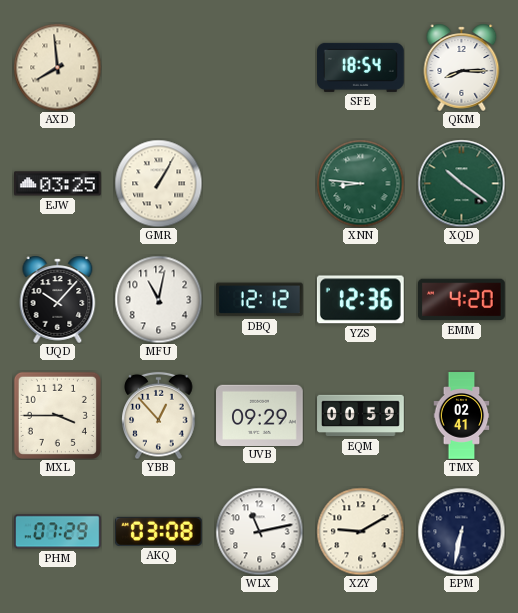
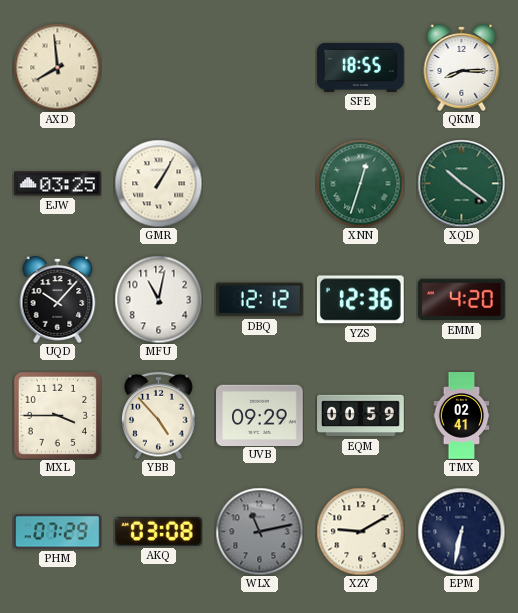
SFE: 18:54 -> 18:55 (361, 67)
XNN: 8:46 -> 12:33 (360, 183)
YBB: 12:53 -> 4:53 (159, 415)
WLX dial: white -> grey (259, 531)
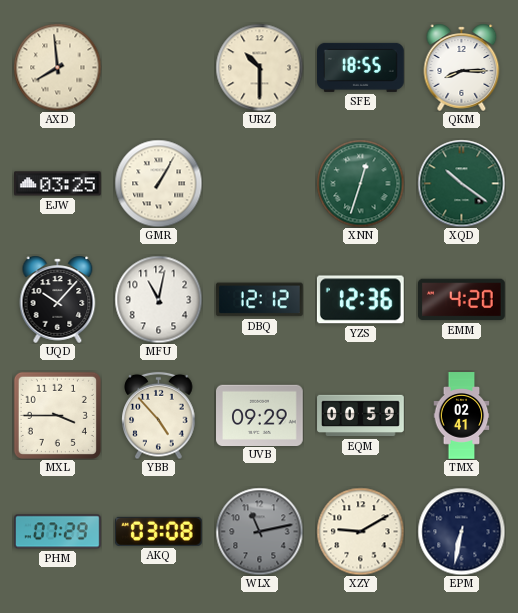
URZ: none -> 10:30 (259, 67)
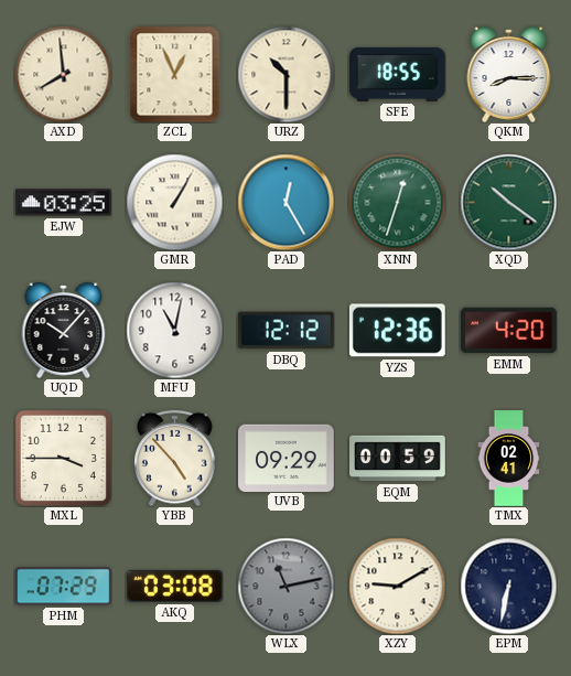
ZCL: none -> 12:56 (175, 74)
PAD: none -> 12:25 (285, 202)
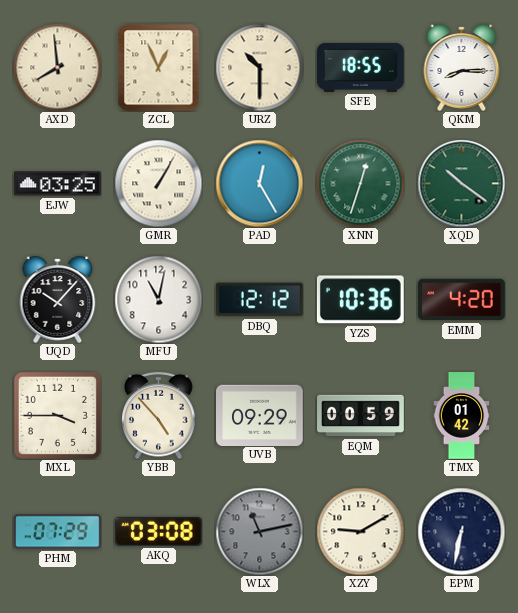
YZS: 12:36 -> 10:36 (360, 300)
TMX: 02:41 -> 01:42 (462, 416)
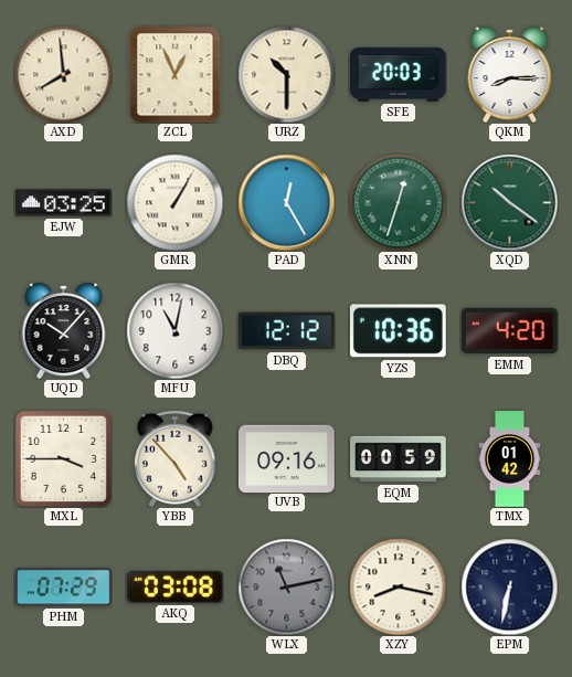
SFE: 18:55 -> 20:03 (399, 74)
UVB: 09:29 -> 09:16 (287, 458)
XZY: 9:10 -> 8:17 (398, 586)
